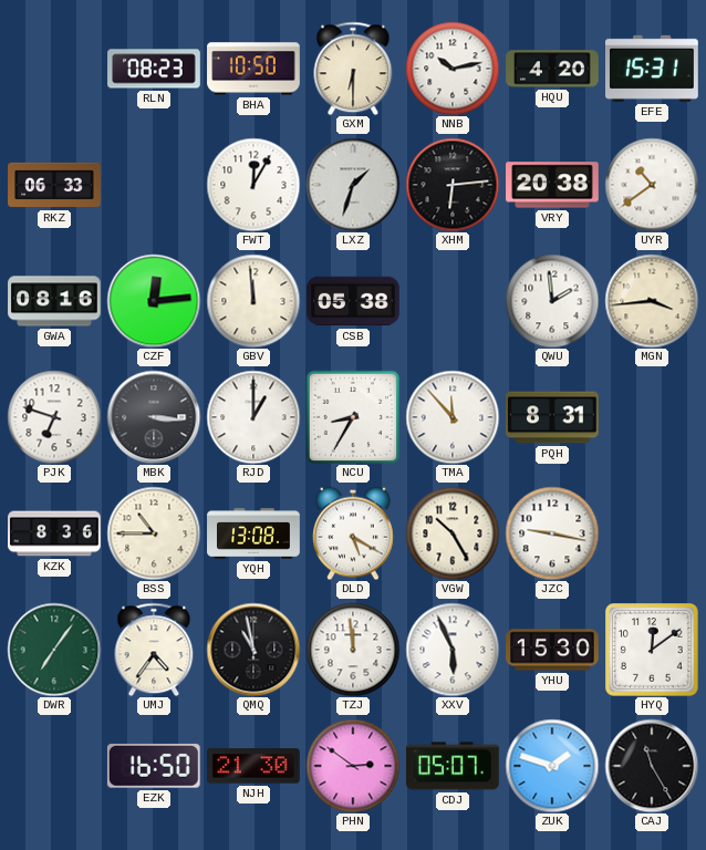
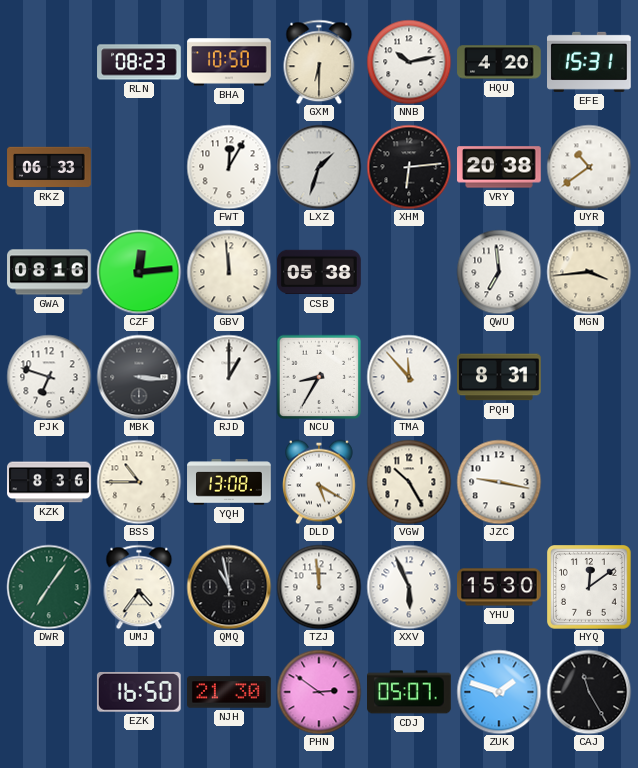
QWU: 1:59 -> 6:59 (499, 272)
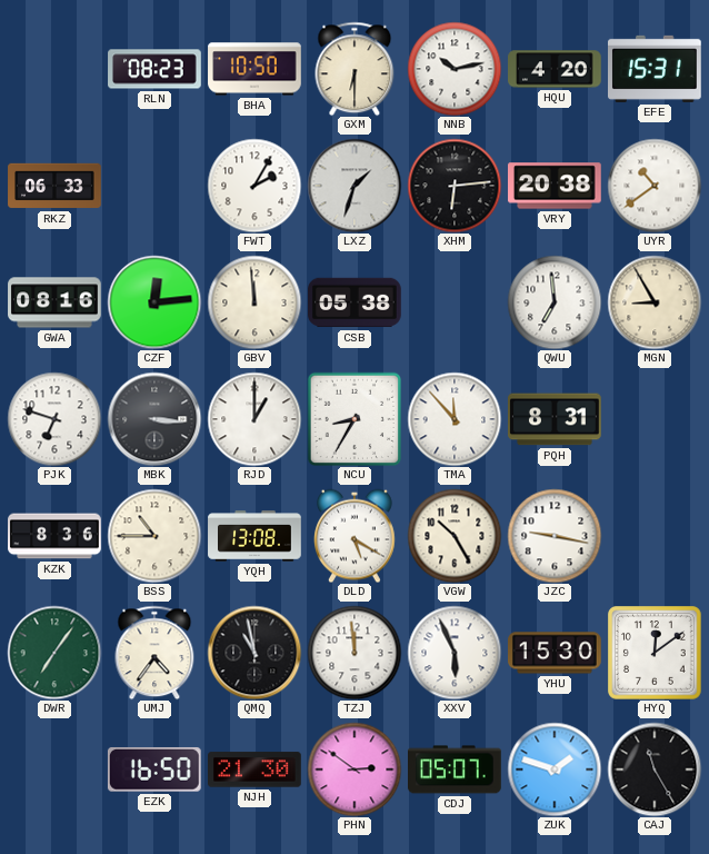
FWT: 12:05 -> 2:05 (254, 186)
MGN: 3:44 -> 8:55 (655, 302)
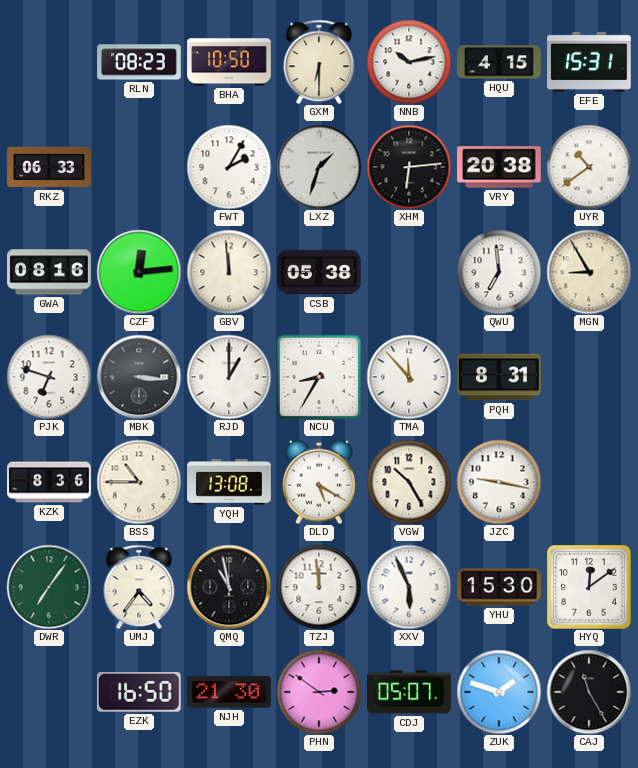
HQU: 4:20 -> 4:15 (499, 62)
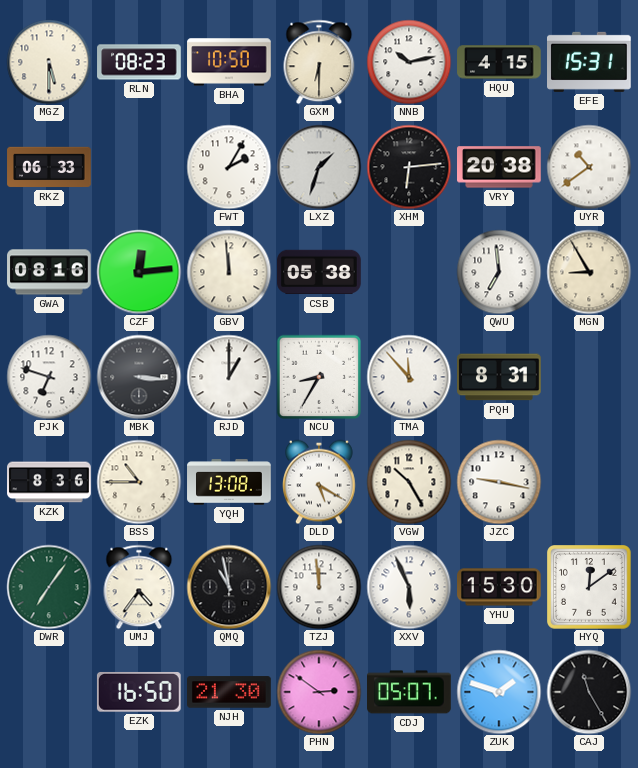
MGZ: none -> 5:30 (49, 62)
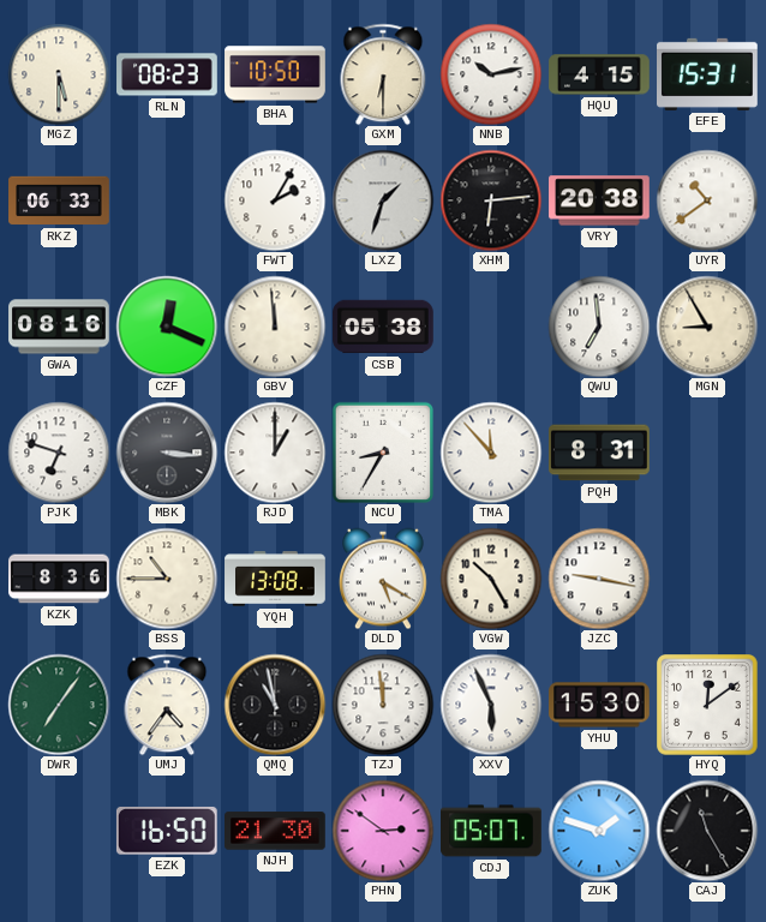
CZF: 12:14 -> 12:19 (167, 327)
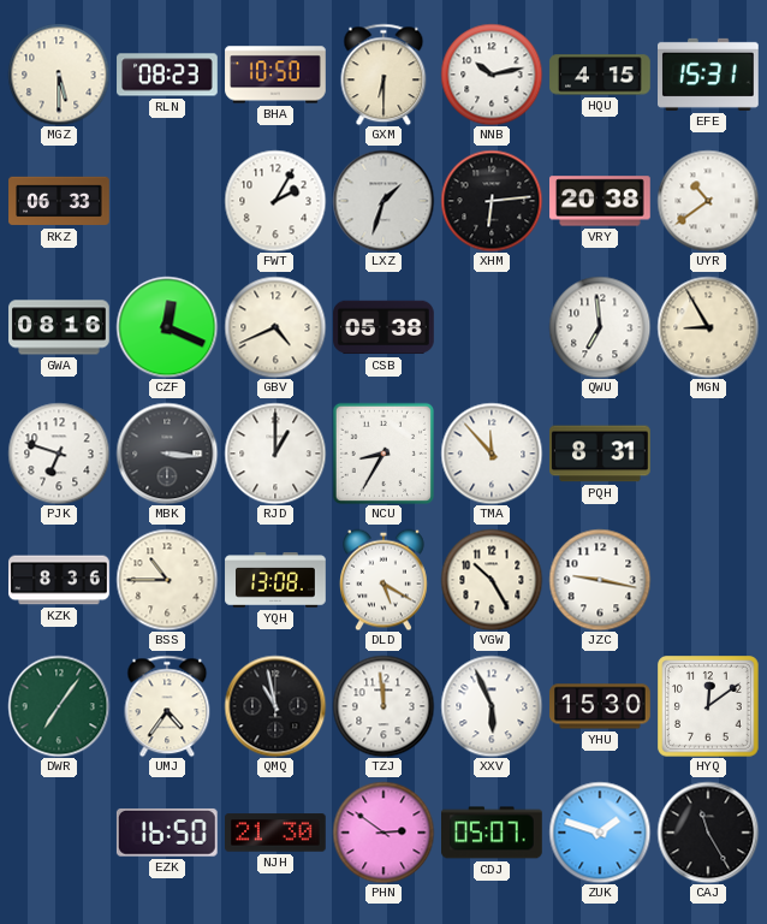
GBV: 11:59 -> 4:41 (275, 327)
